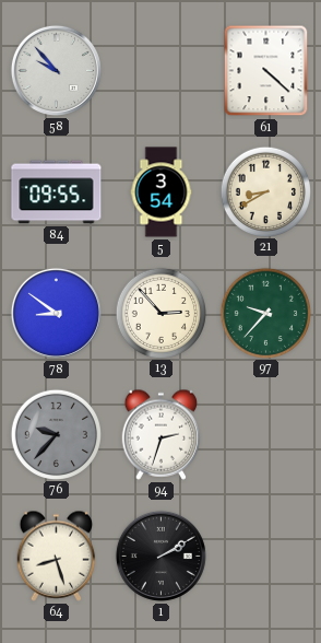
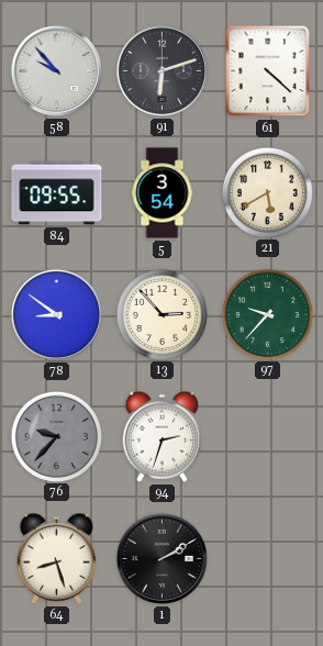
91: none -> 6:12 (161, 70)
21: 8:40 -> 5:40 (267, 192)
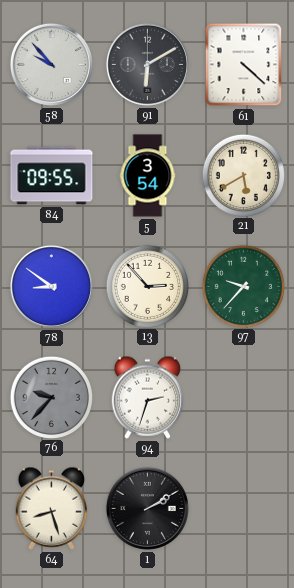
91: 6:12 -> 6:10 (147, 64)
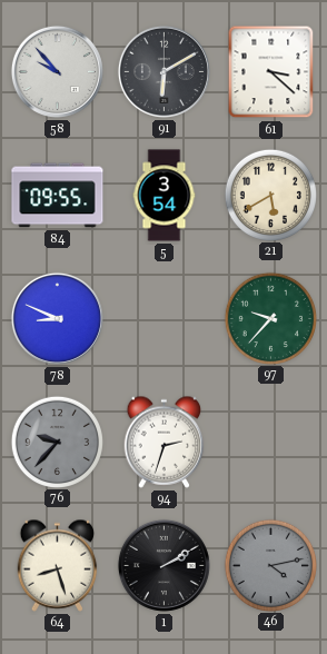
61: 4:22 -> 3:22 (271, 72)
78: 8:51 -> 8:49 (57, 318)
13: 2:53 -> none (147, 286)
46: none -> 4:13 (270, 565)
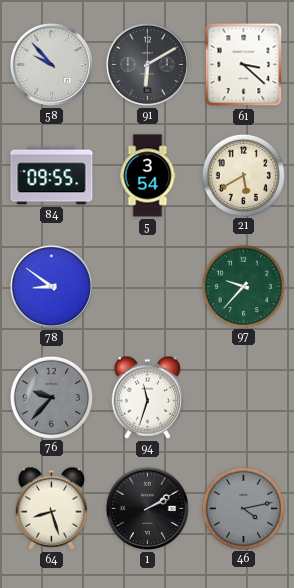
78: 8:49 -> 8:51 (51, 286)
94: 2:33 -> 11:33 (148, 397)
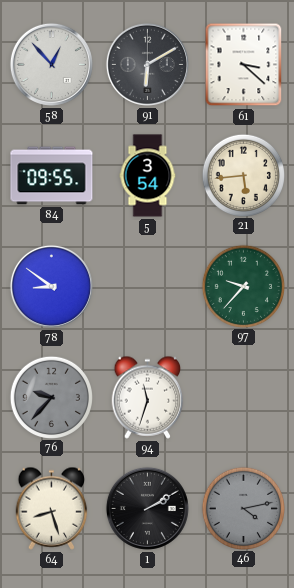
58: 9:53 -> 12:53 (51, 64)
21: 5:40 -> 5:44 (243, 175)
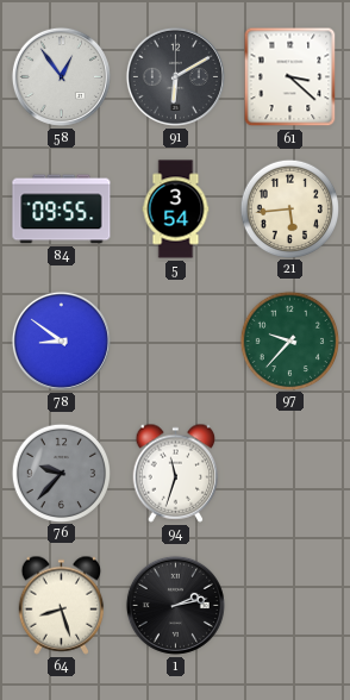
58: 12:53 -> 12:54 (61, 76)
1: 2:10 -> 2:13 (175, 605)
46: 4:13 -> none (243, 508)
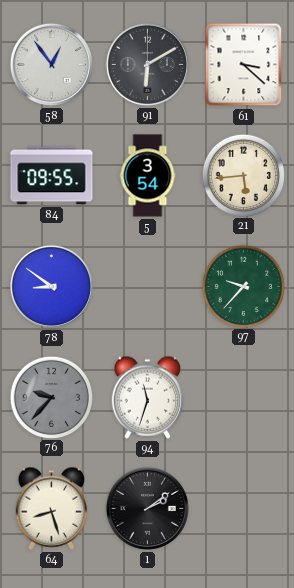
1: 2:13 -> 2:09 (147, 508)
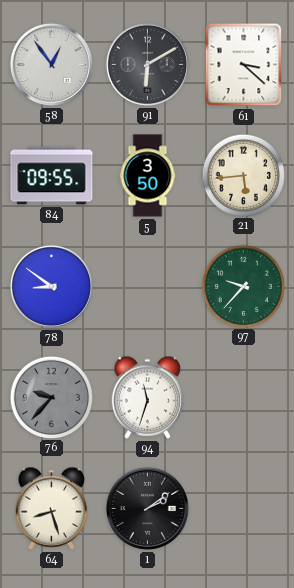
5: 3:54 -> 3:50 (148, 176)
